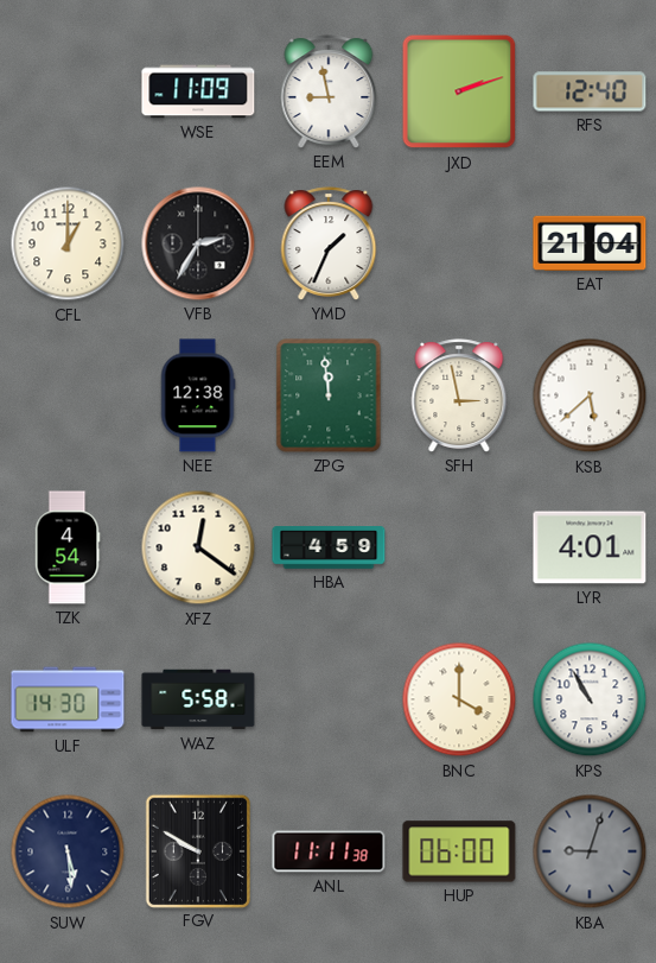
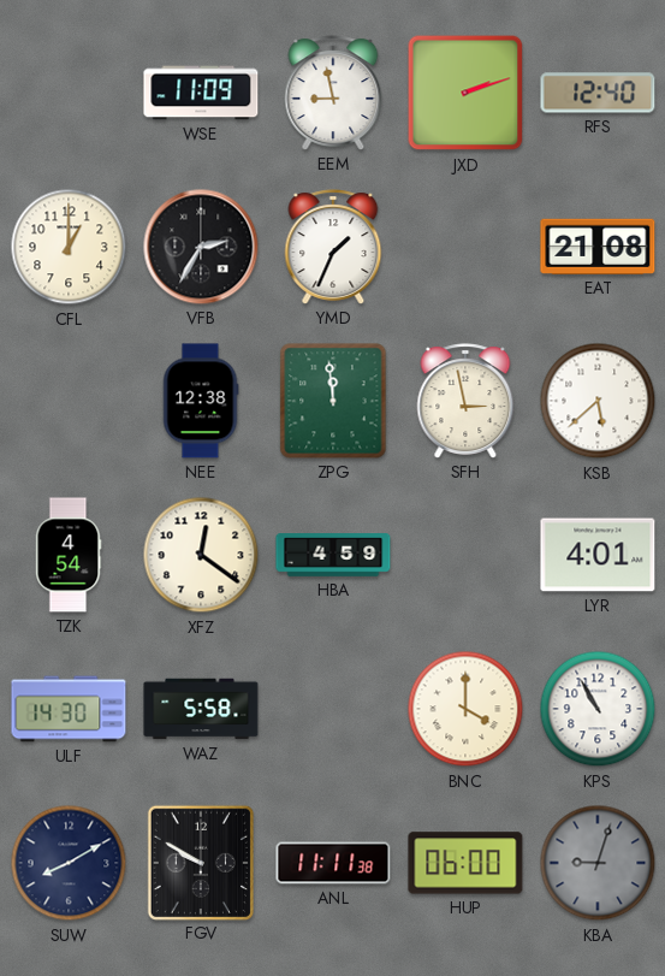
EAT: 21:04 -> 21:08 (598, 247)
SUW: 5:29 -> 8:10 (69, 863)
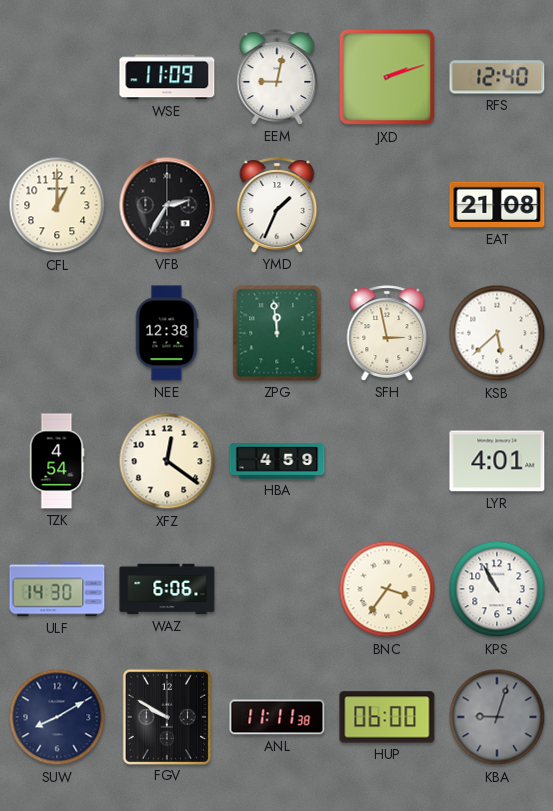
EEM: 8:58 -> 9:02 (277, 77)
WAZ: 5:58 -> 6:06 (167, 589)
BNC: 4:00 -> 3:36 (387, 589)
